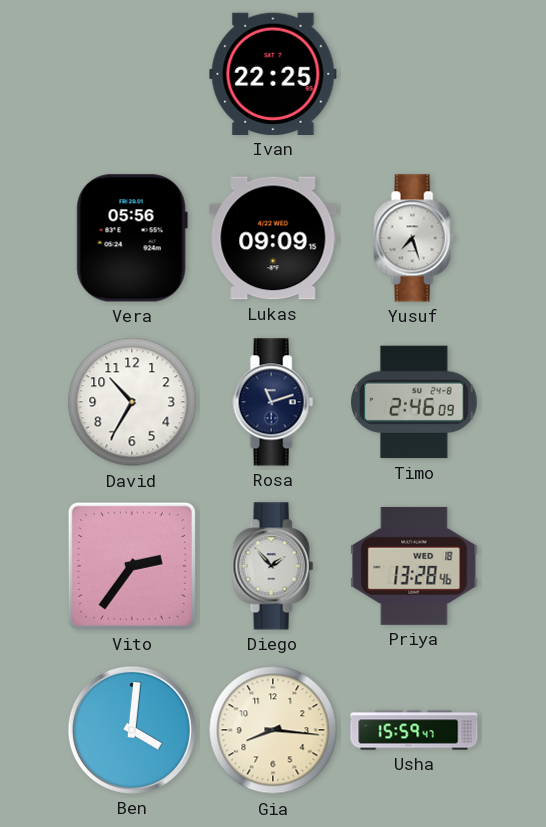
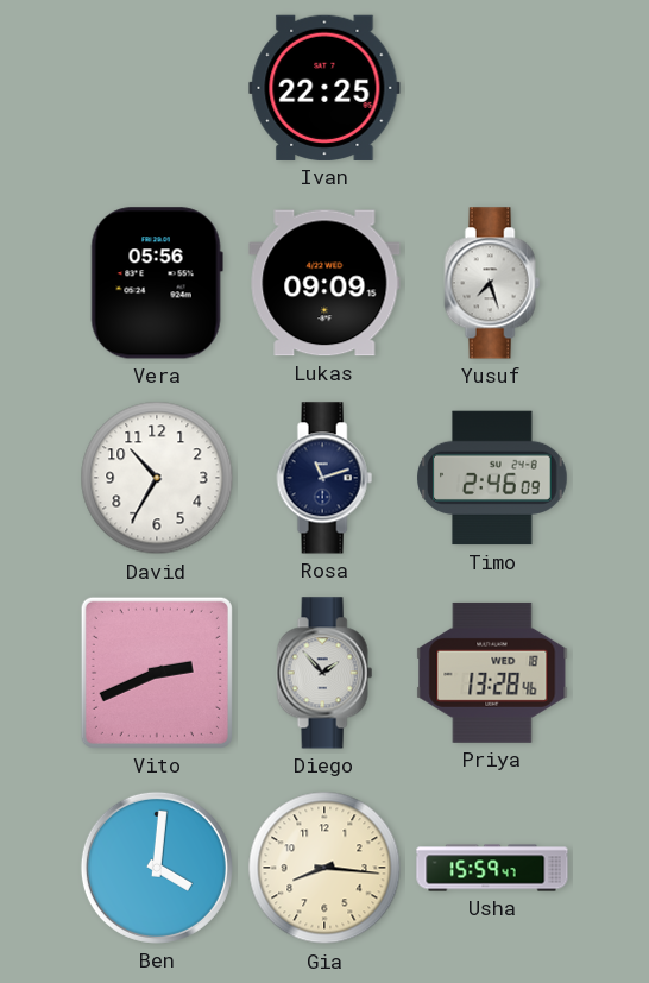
Vito: 2:36 -> 2:41 (157, 673)
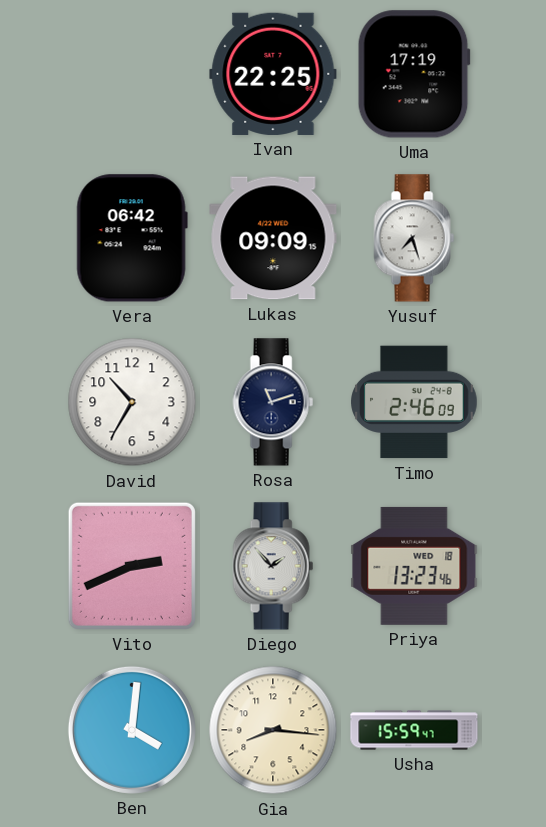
Uma: none -> 17:19 (414, 74)
Vera: 05:56 -> 06:42 (132, 238)
Priya: 13:28 -> 13:23 (414, 566)
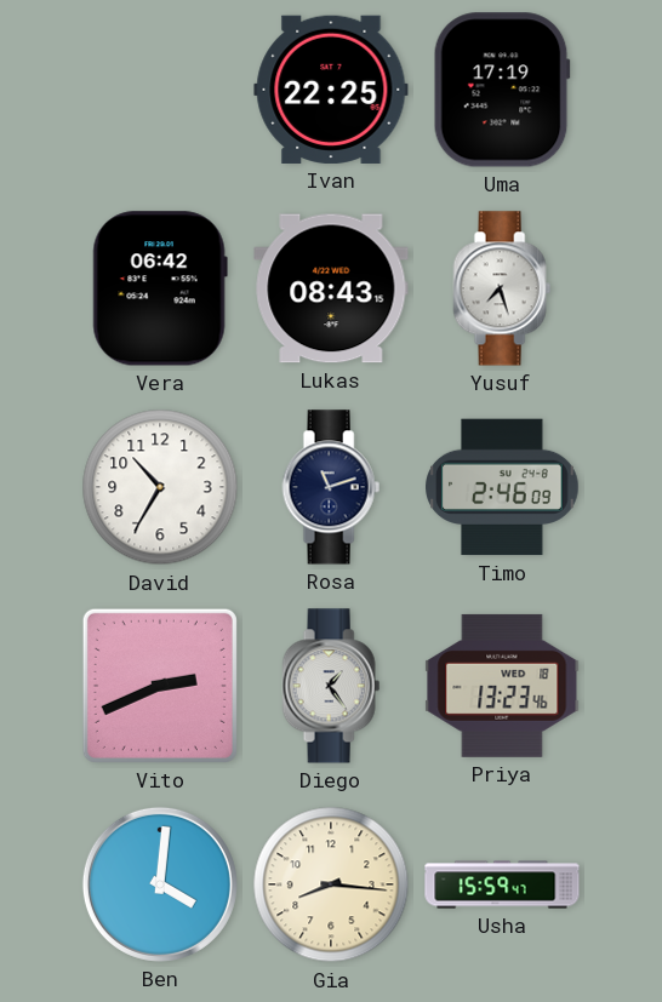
Lukas: 09:09 -> 08:43 (331, 288)
Diego: 1:53 -> 1:24 (331, 686)
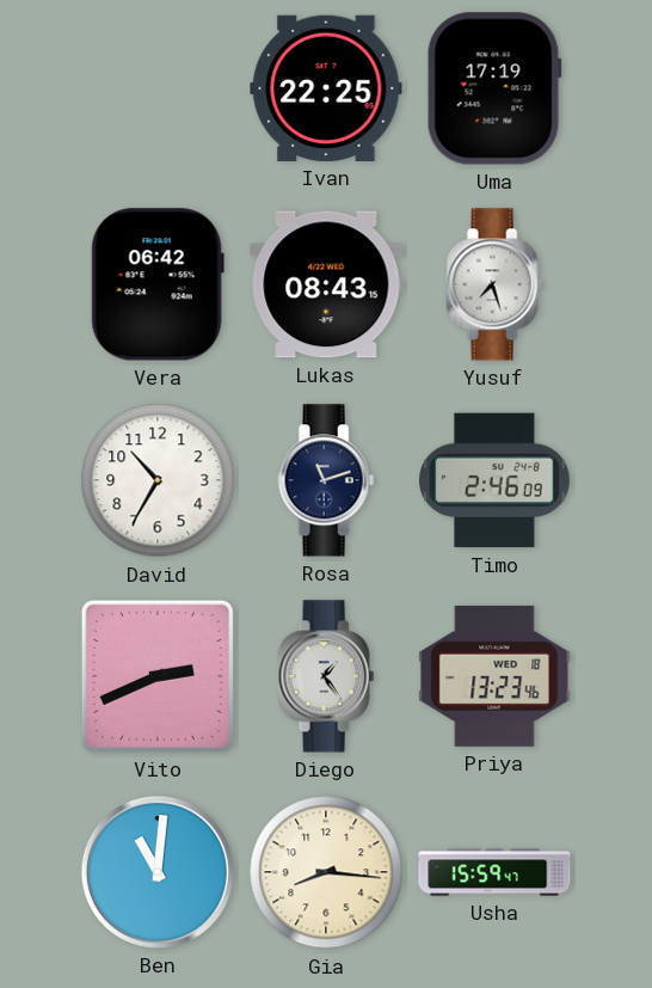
Ben: 4:01 -> 11:01 (158, 872)
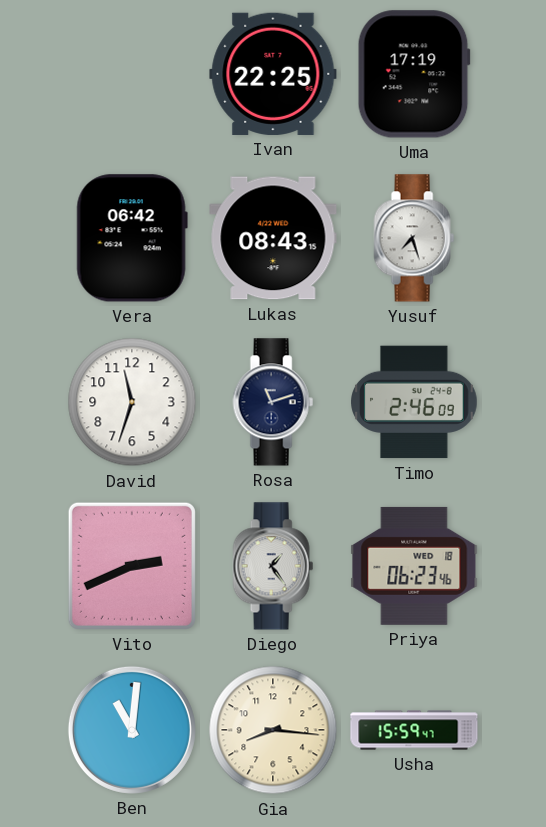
David: 10:35 -> 11:33 (132, 402)
Priya: 13:23 -> 06:23 (414, 566)
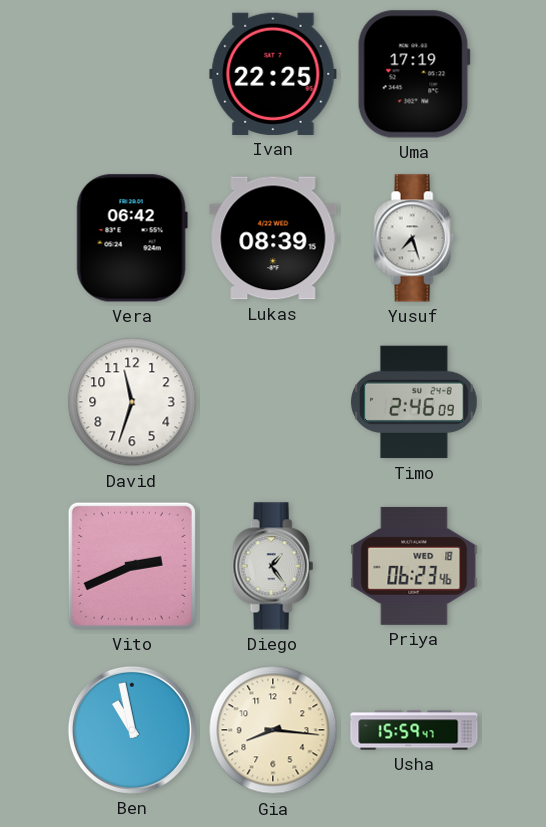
Lukas: 08:43 -> 08:39 (273, 238)
Rosa: 11:12 -> none (273, 402)
Ben: 11:01 -> 10:58 (132, 730)
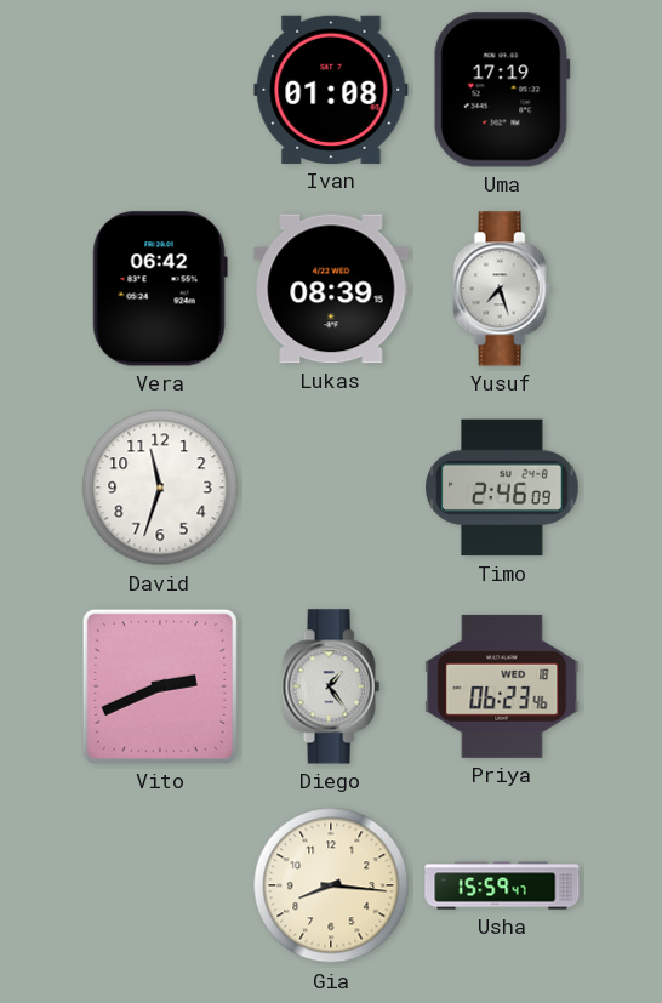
Ivan: 22:25 -> 01:08 (331, 90)
Ben: 10:58 -> none (132, 730)
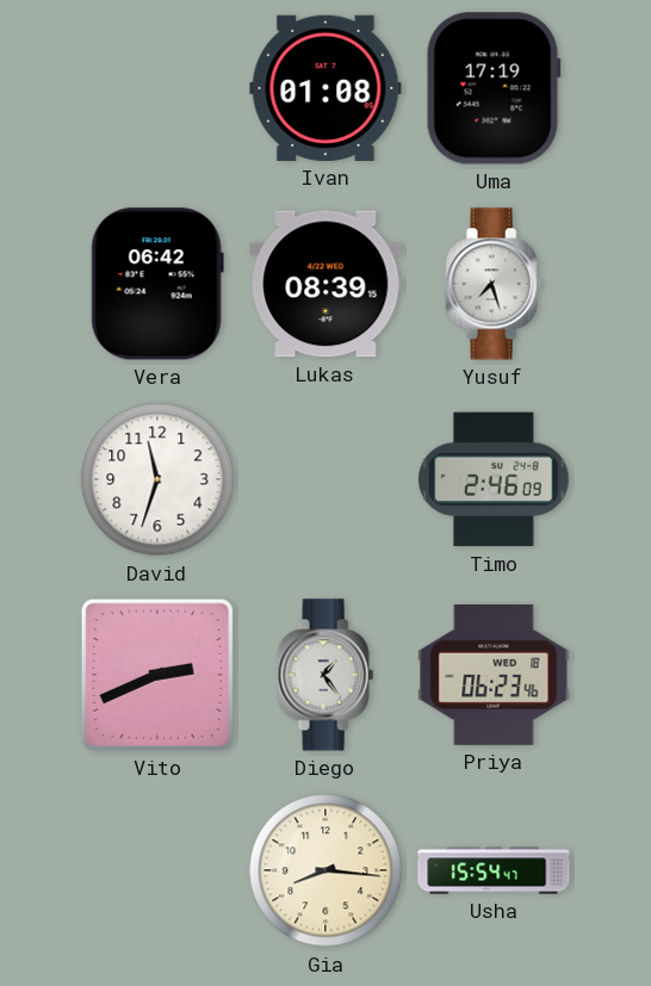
Usha: 15:59 -> 15:54 (494, 870)
